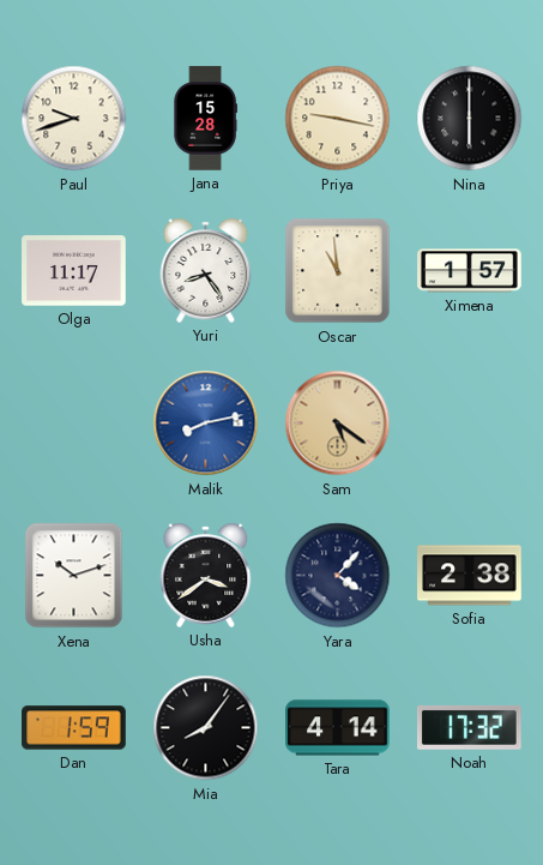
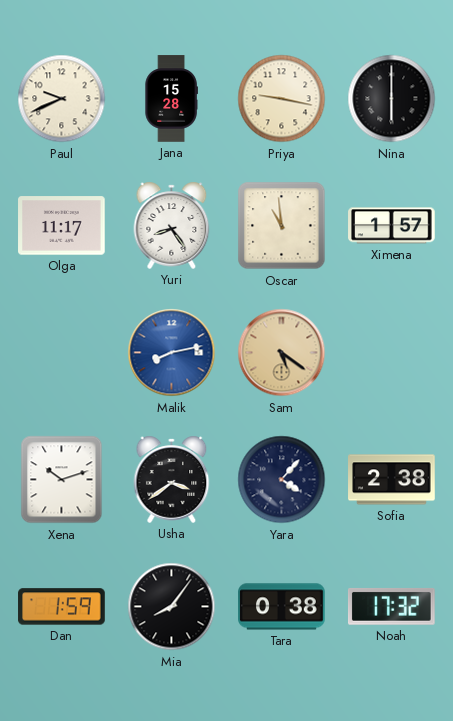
Paul: 9:42 -> 9:41 (62, 99)
Tara: 4:14 -> 0:38 (282, 607)
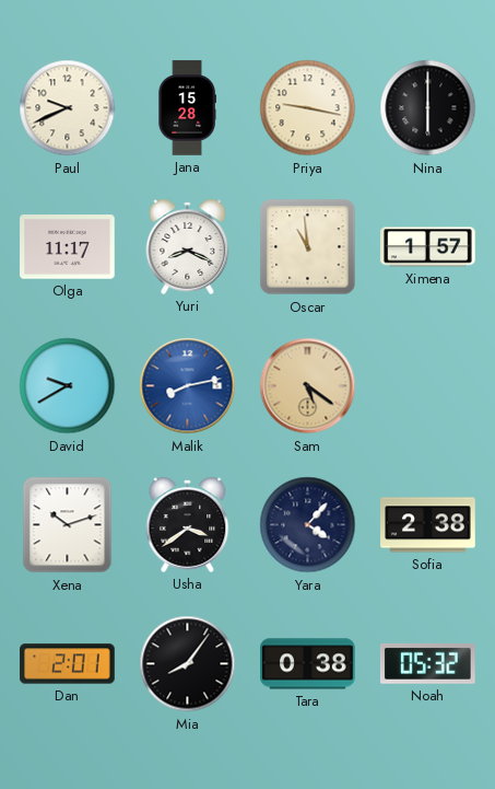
Yuri: 8:24 -> 8:19 (188, 246)
David: none -> 9:40 (68, 386)
Dan: 1:59 -> 2:01 (68, 664)
Noah: 17:32 -> 05:32 (428, 664)
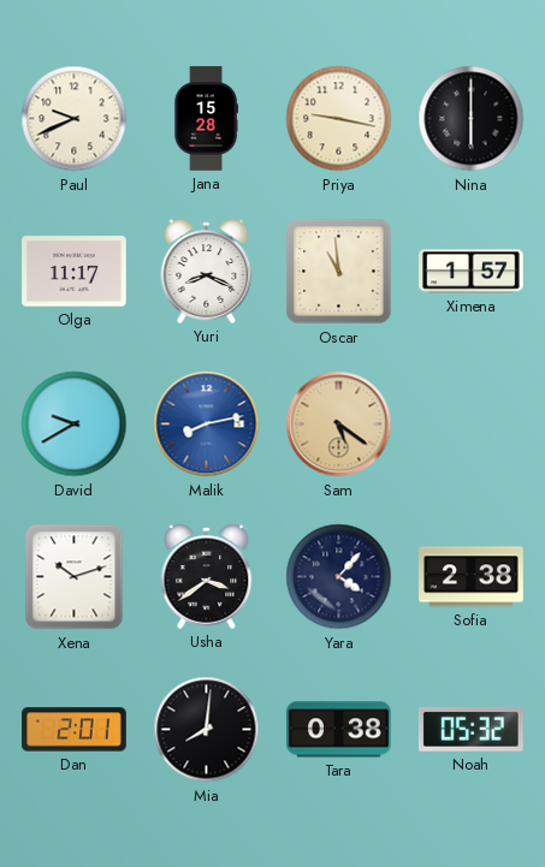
Mia: 8:06 -> 8:01 (207, 730)
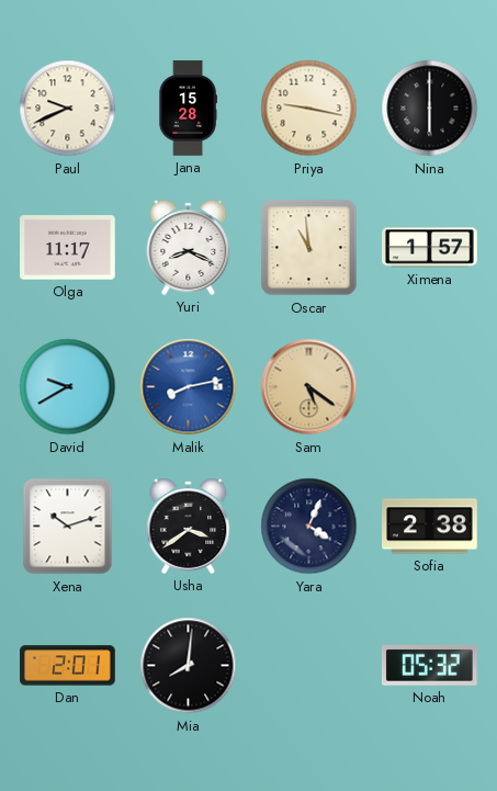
Yara: 4:07 -> 4:04 (309, 527)
Tara: 0:38 -> none (339, 730)
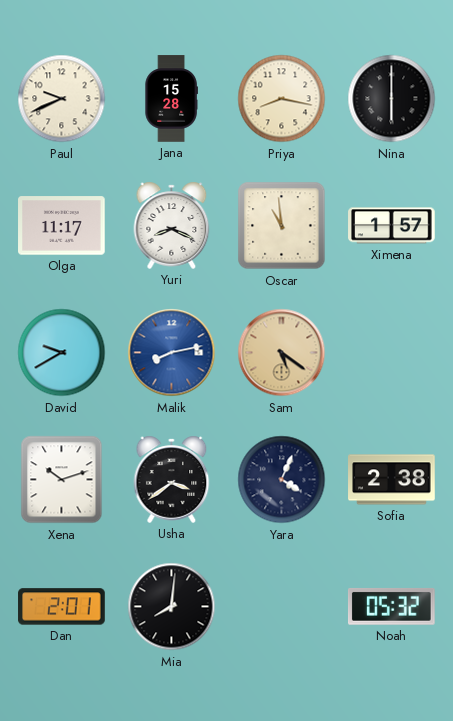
Priya: 9:17 -> 8:17 (282, 99)
